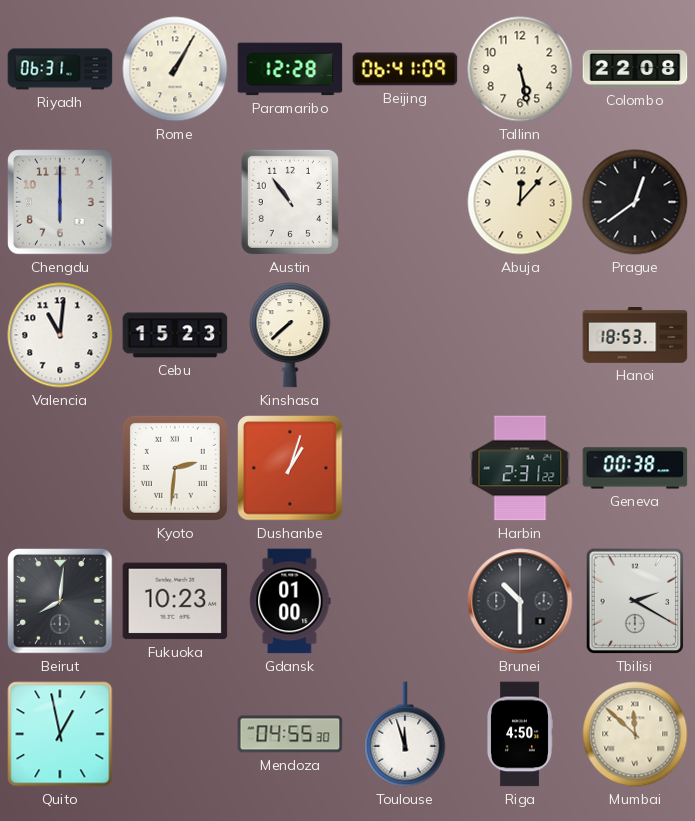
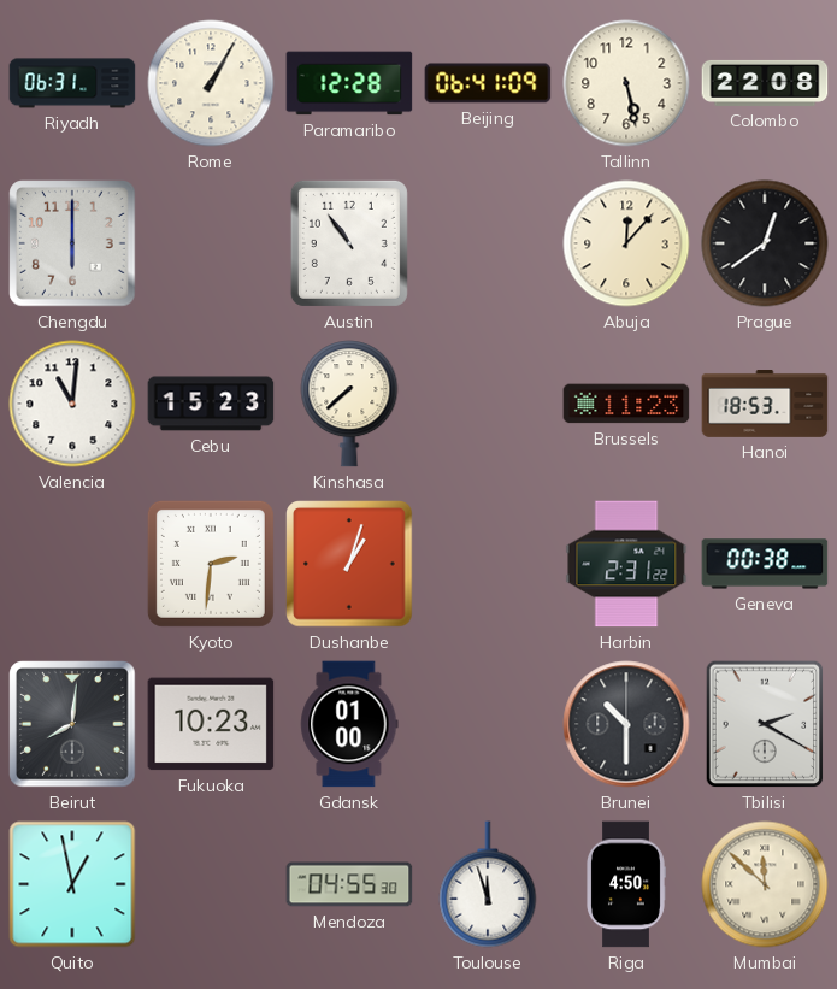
Brussels: none -> 11:23 (626, 404)
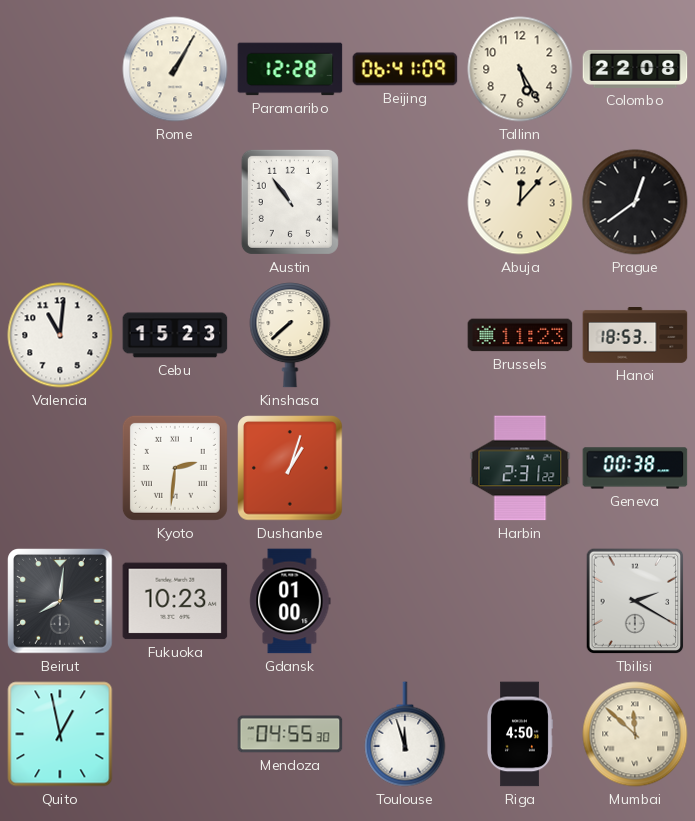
Riyadh: 06:31 -> none (72, 83)
Tallinn: 5:28 -> 5:25 (520, 69)
Chengdu: 6:00 -> none (72, 243)
Brunei: 10:30 -> none (626, 724)
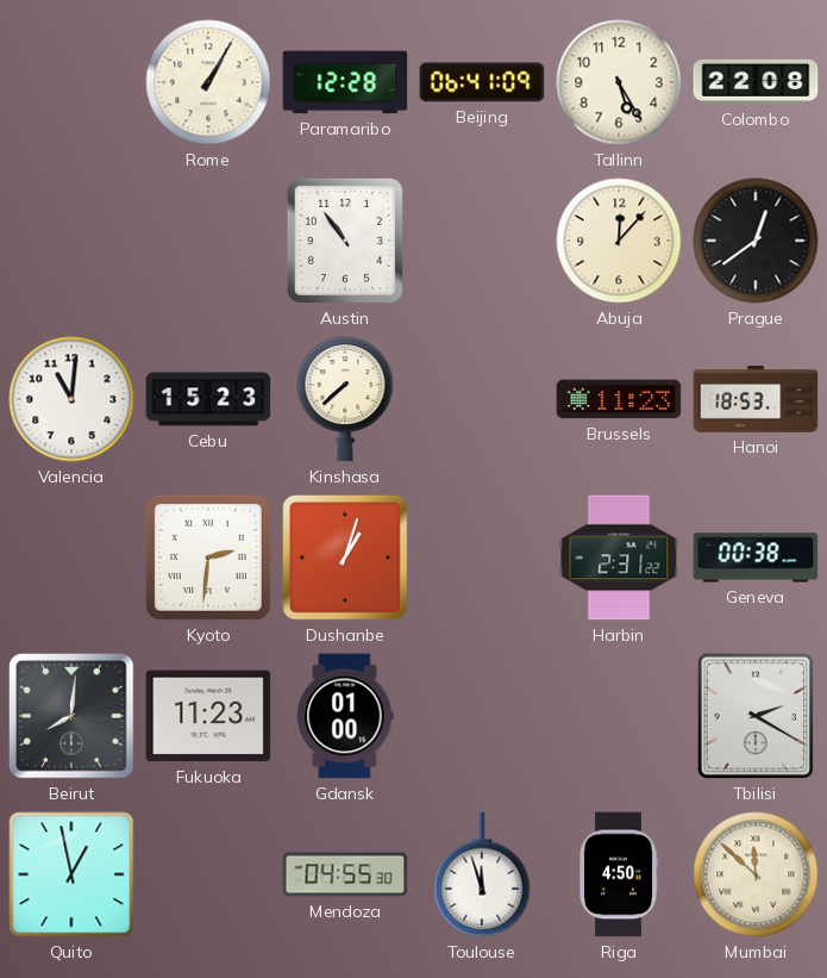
Fukuoka: 10:23 -> 11:23 (208, 716)
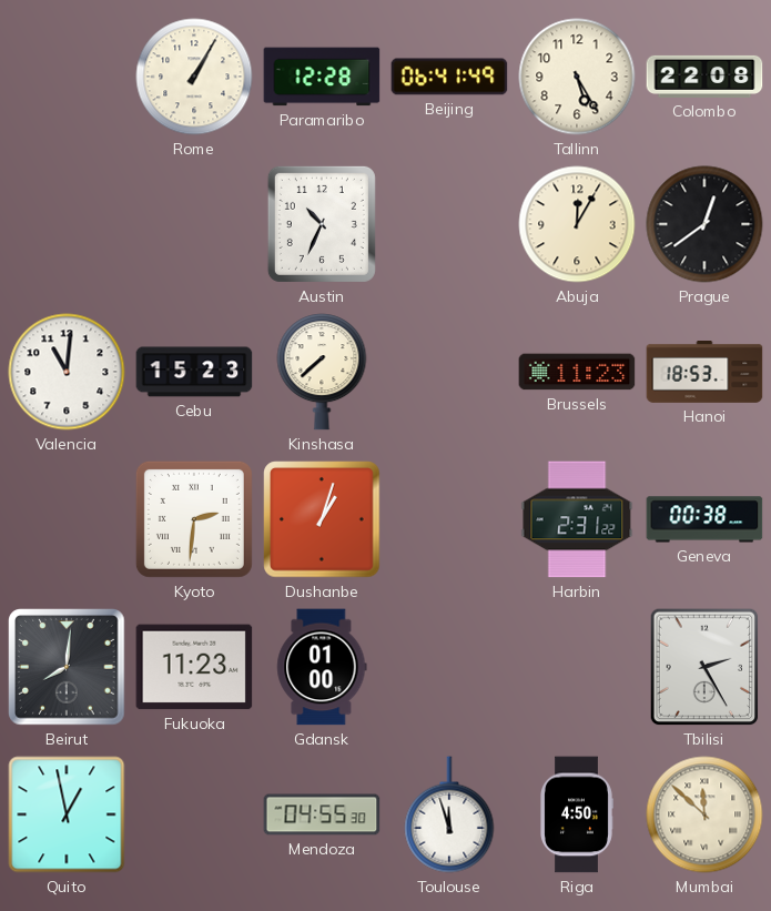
Beijing: 06:41:09 -> 06:41:49 (449, 77)
Austin: 10:54 -> 10:34 (322, 224)
Abuja: 12:07 -> 12:05 (577, 224)
Tbilisi: 2:20 -> 2:25 (704, 667)
